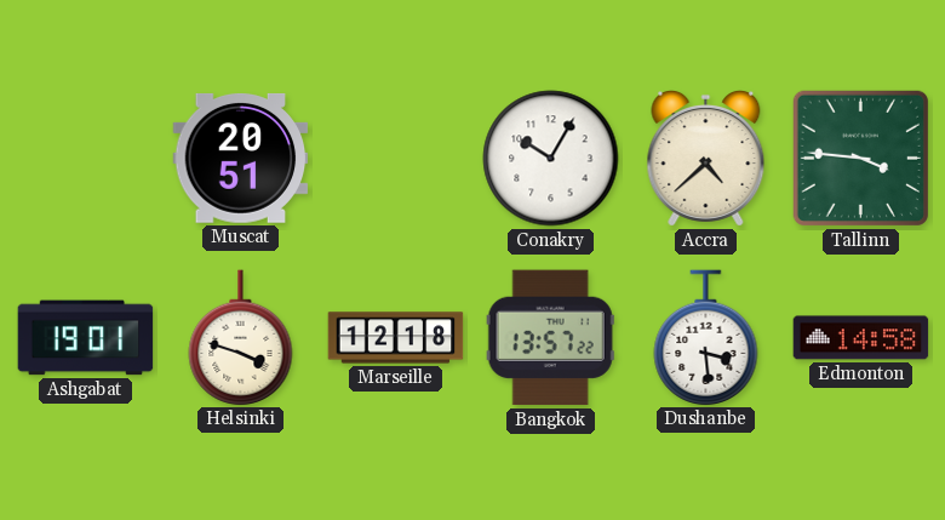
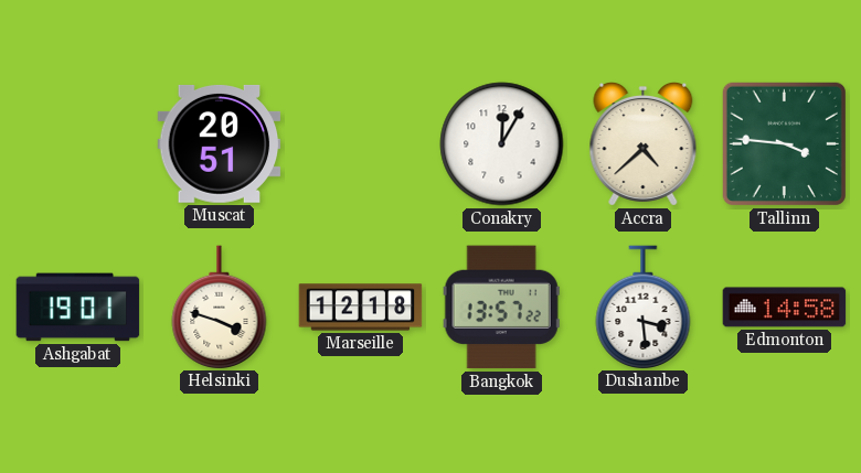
Conakry: 10:05 -> 12:05 (502, 144)
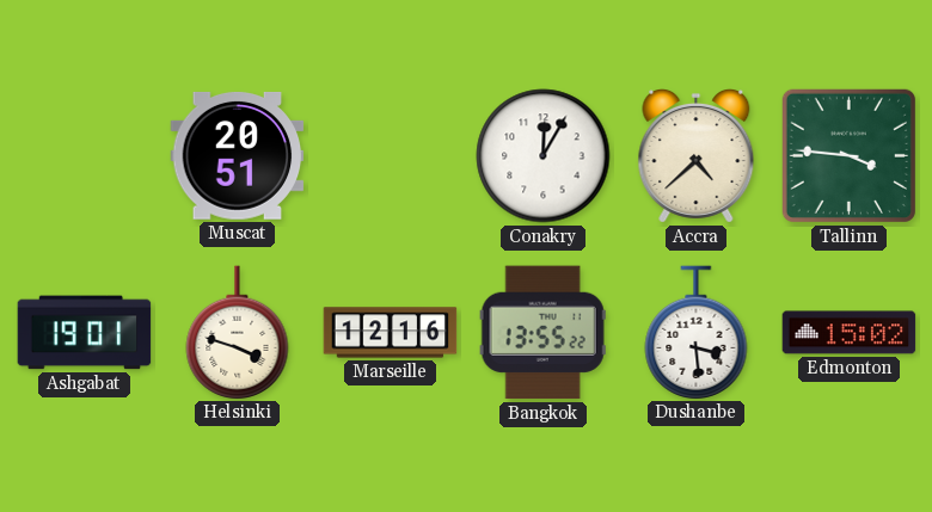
Marseille: 12:18 -> 12:16 (391, 333)
Bangkok: 13:57 -> 13:55 (542, 333)
Edmonton: 14:58 -> 15:02 (850, 333)
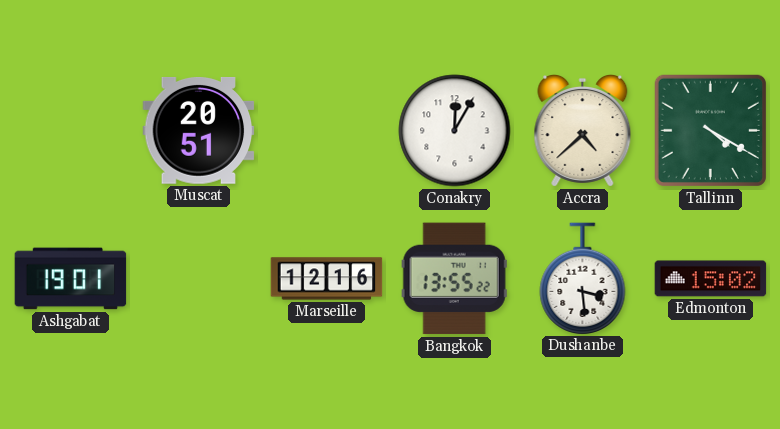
Tallinn: 3:46 -> 4:20 (710, 130)
Helsinki: 3:48 -> none (238, 332)
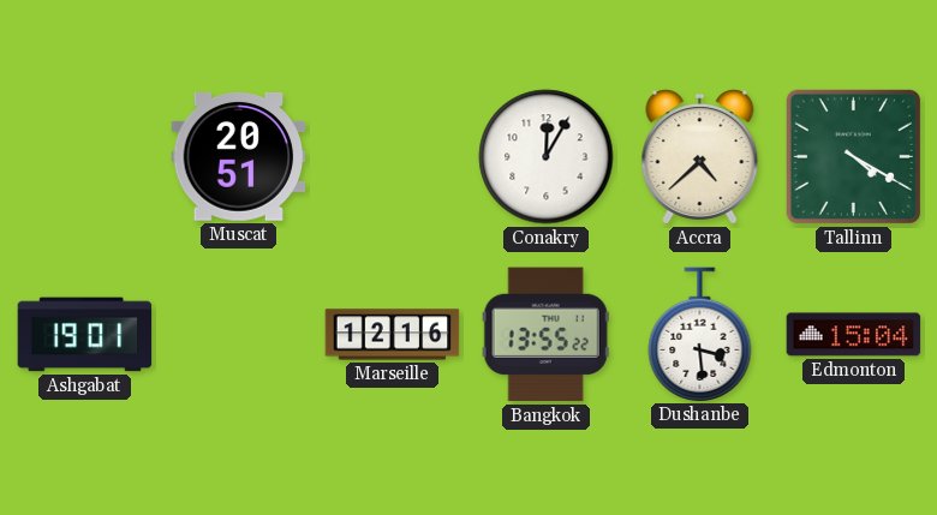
Edmonton: 15:02 -> 15:04 (854, 335)
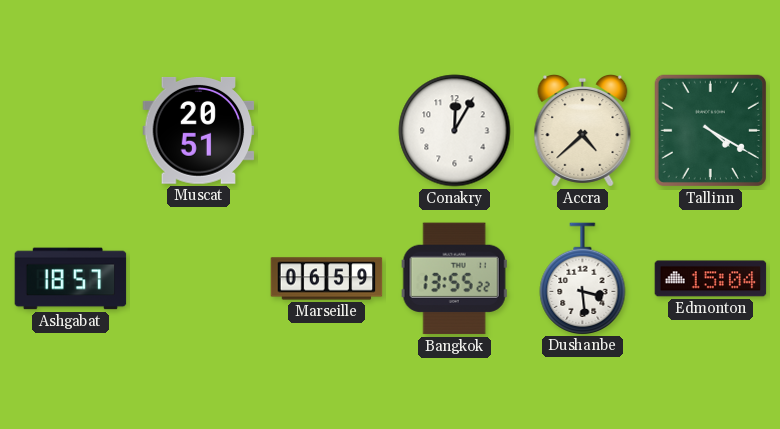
Ashgabat: 19:01 -> 18:57 (71, 279)
Marseille: 12:16 -> 06:59 (327, 279)
